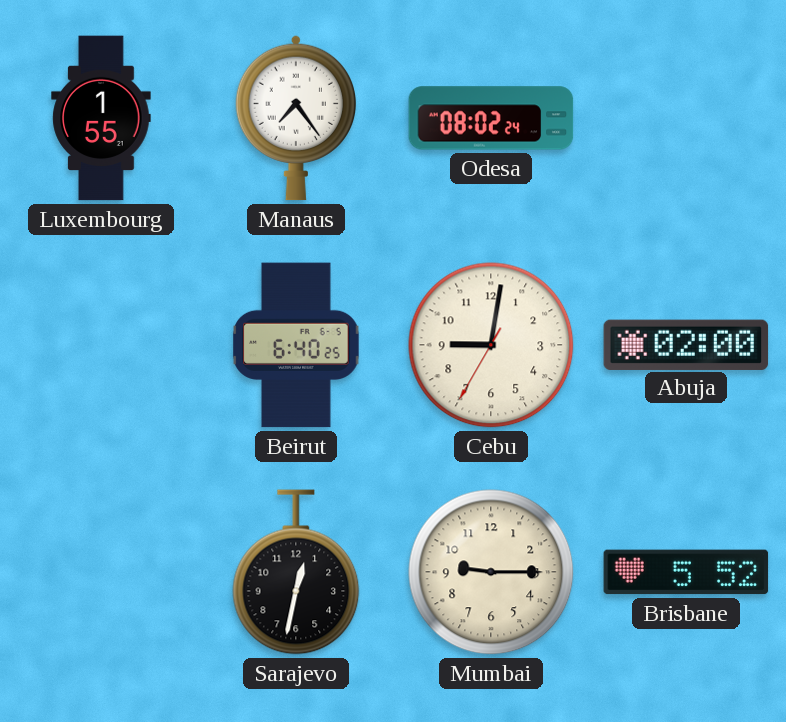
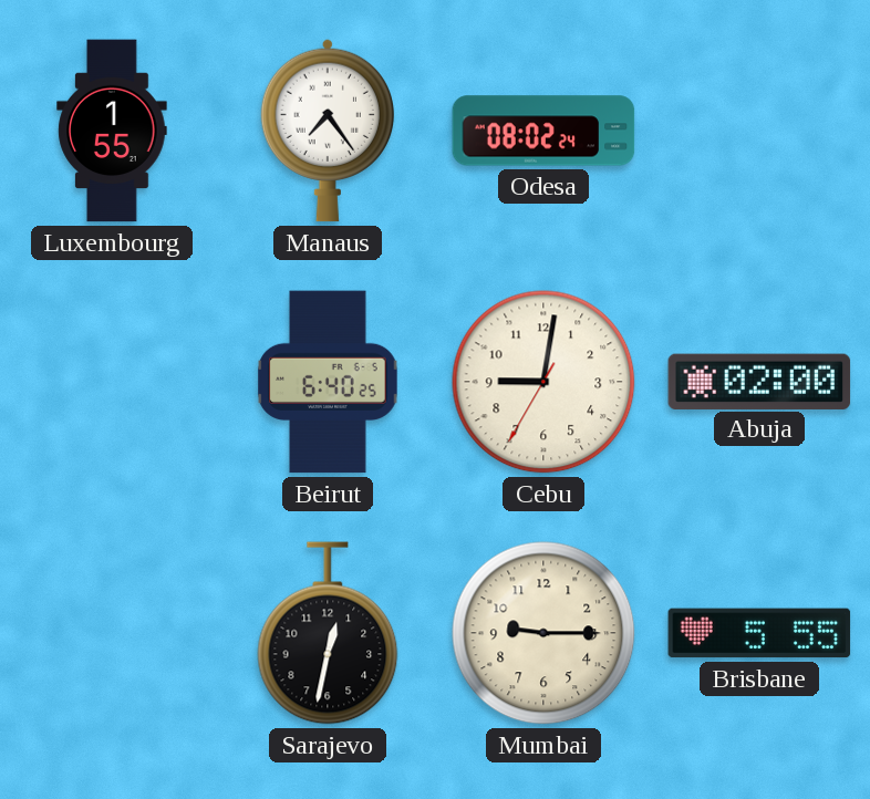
Brisbane: 5:52 -> 5:55 (759, 633)
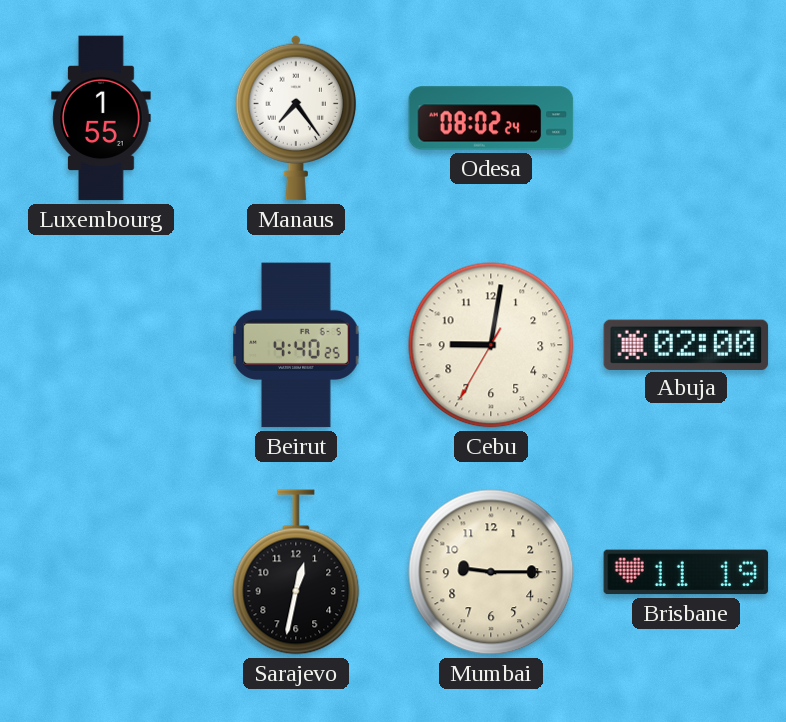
Beirut: 6:40 -> 4:40 (296, 345)
Brisbane: 5:55 -> 11:19 (686, 572)
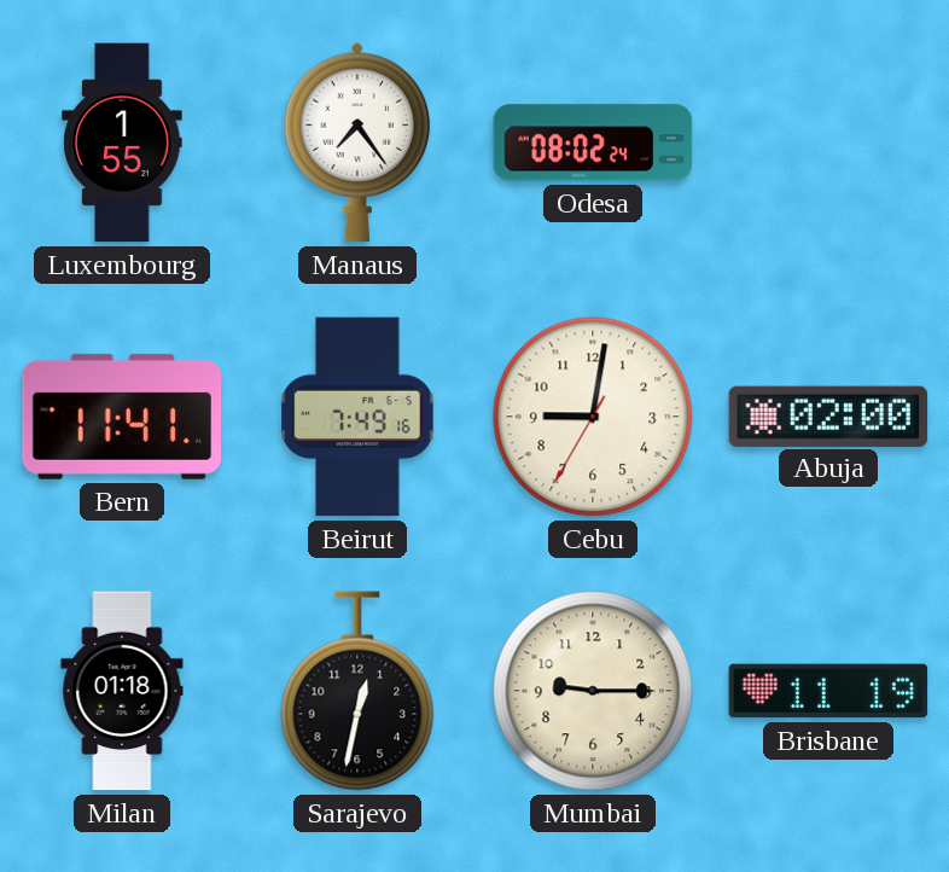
Bern: none -> 11:41 (122, 417)
Beirut: 4:40 -> 7:49 (357, 417)
Milan: none -> 01:18 (122, 691)
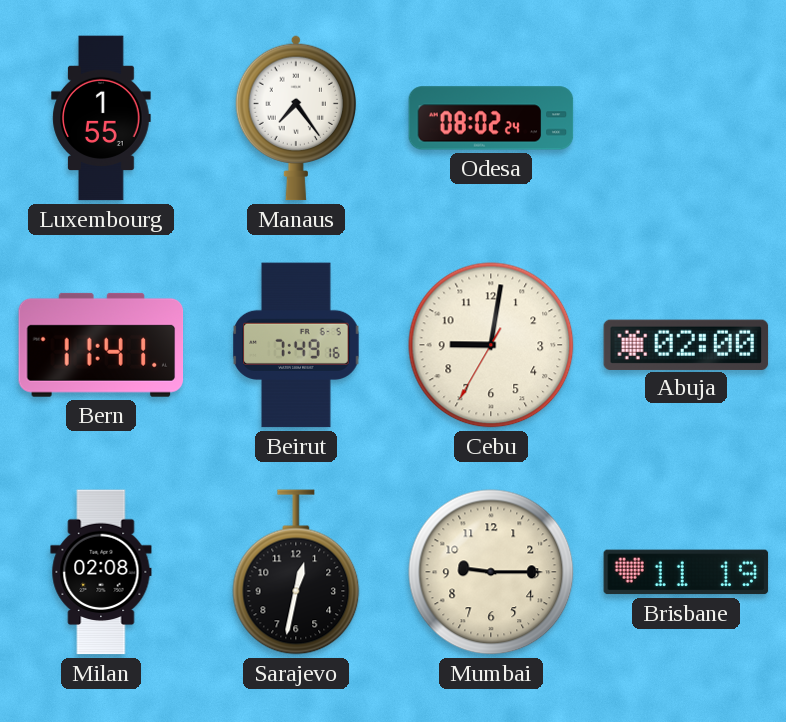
Milan: 01:18 -> 02:08 (101, 572)
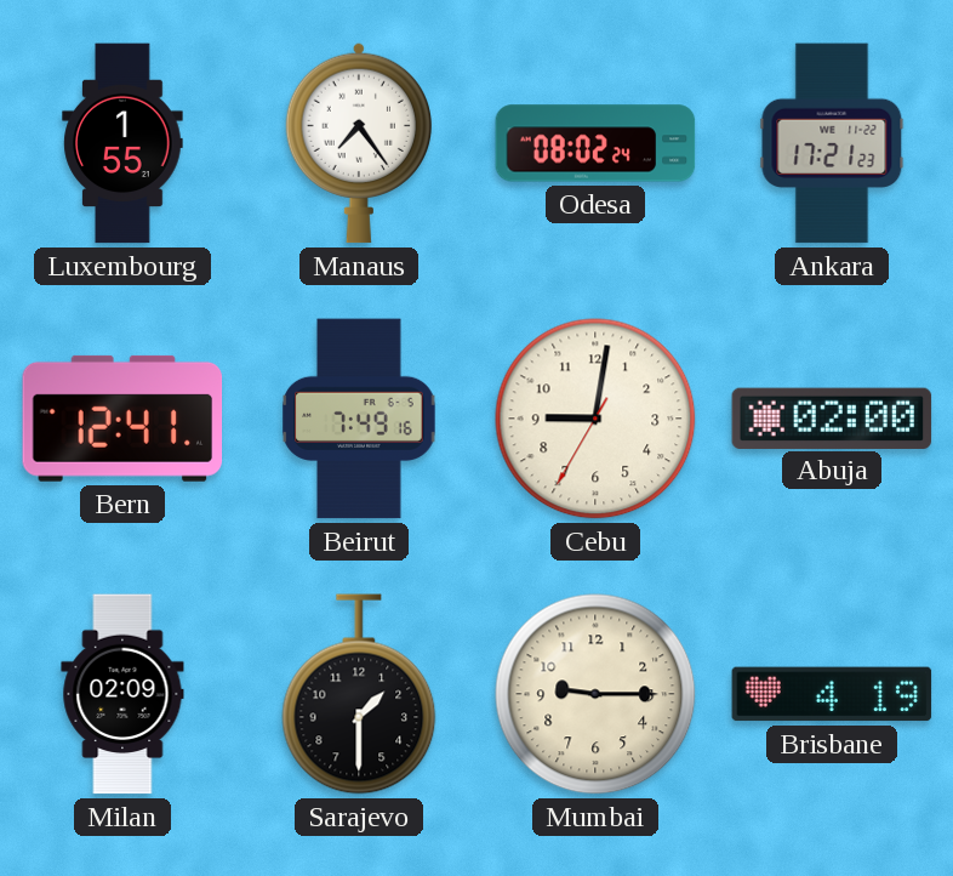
Ankara: none -> 17:21 (832, 143)
Bern: 11:41 -> 12:41 (122, 419)
Milan: 02:08 -> 02:09 (122, 694)
Sarajevo: 12:32 -> 1:30 (359, 694)
Brisbane: 11:19 -> 4:19 (832, 694)
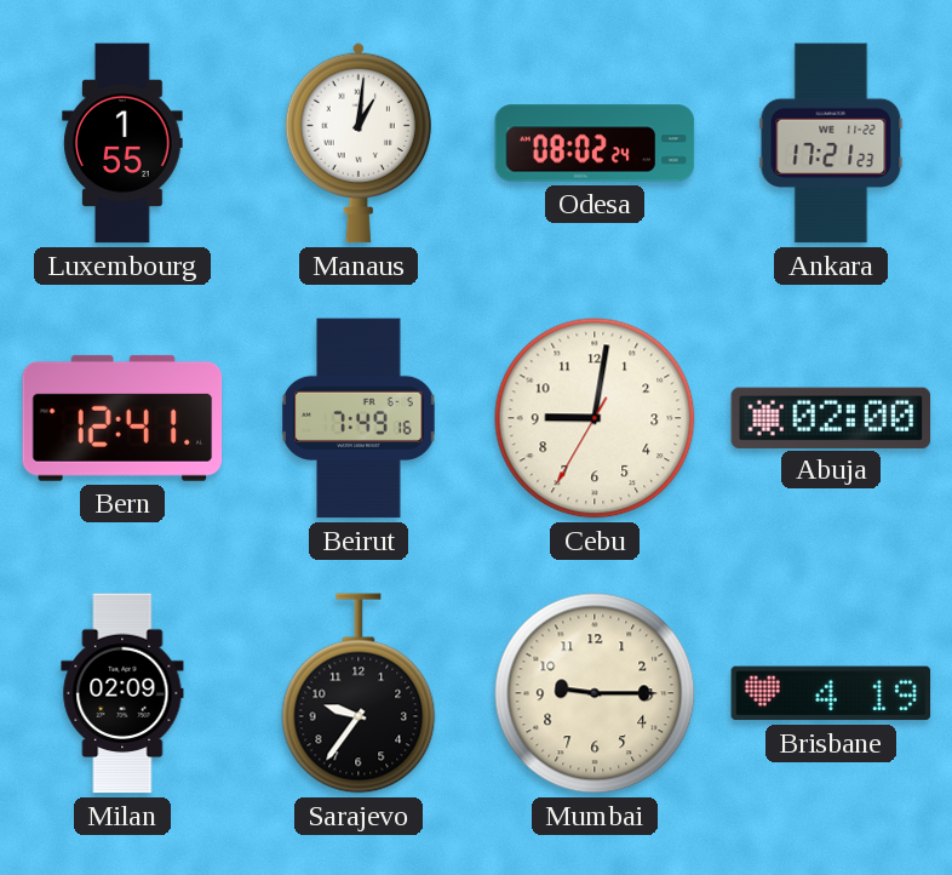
Manaus: 7:24 -> 1:01 (357, 143)
Sarajevo: 1:30 -> 9:36 (359, 693)
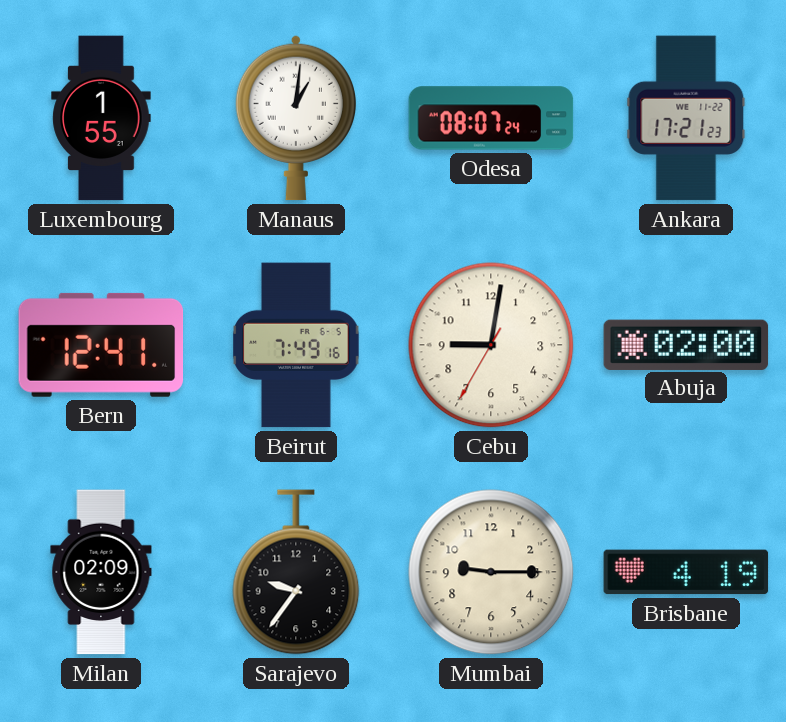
Odesa: 08:02 -> 08:07 (491, 118)
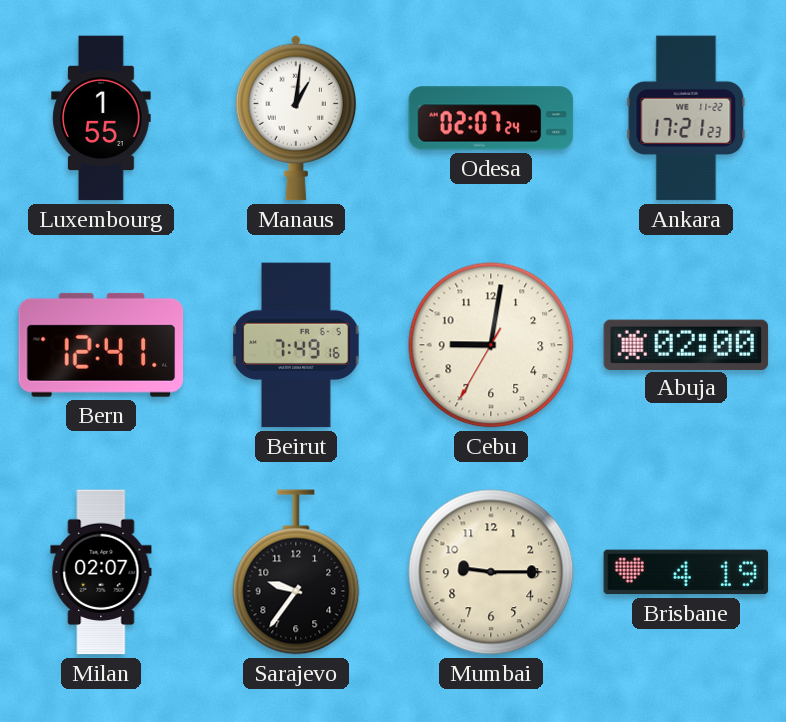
Odesa: 08:07 -> 02:07 (491, 118)
Milan: 02:09 -> 02:07 (101, 572)
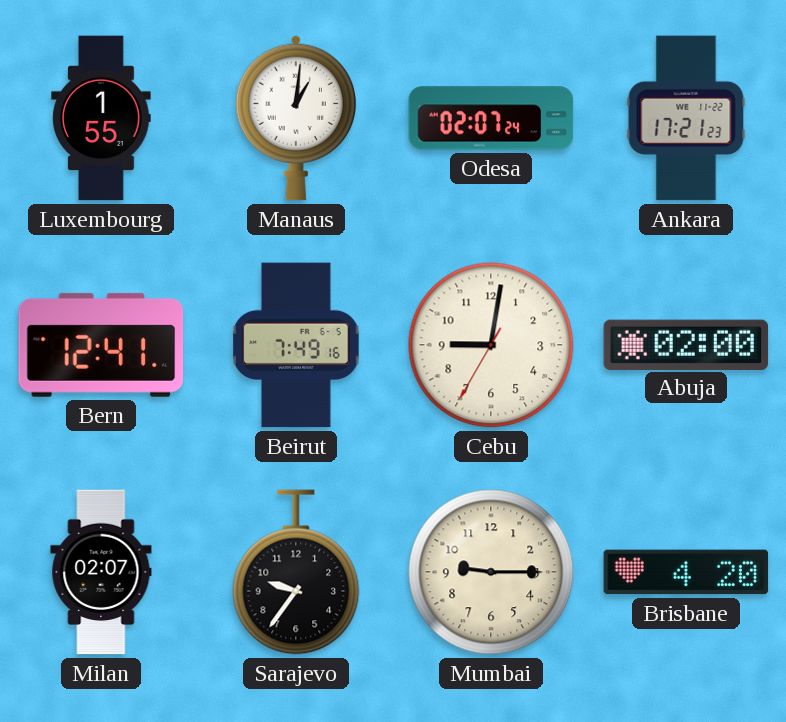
Brisbane: 4:19 -> 4:20 (686, 572)
